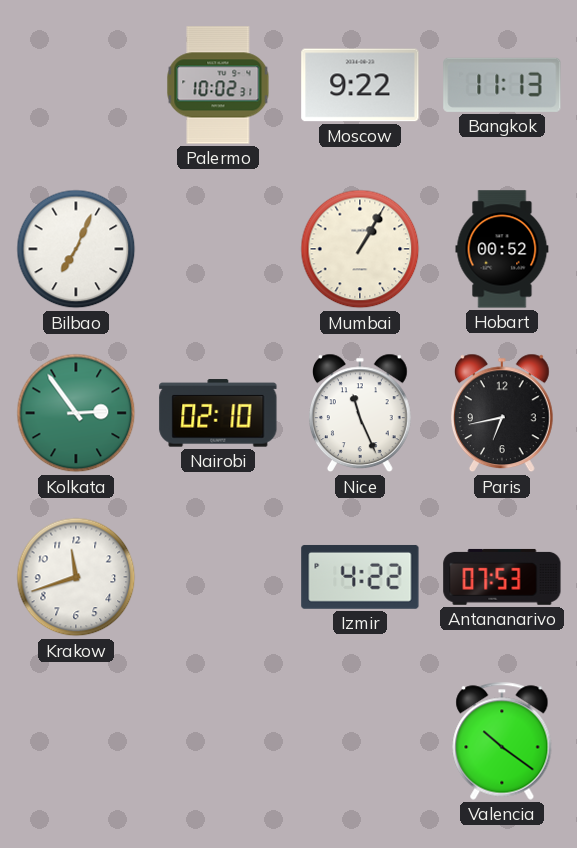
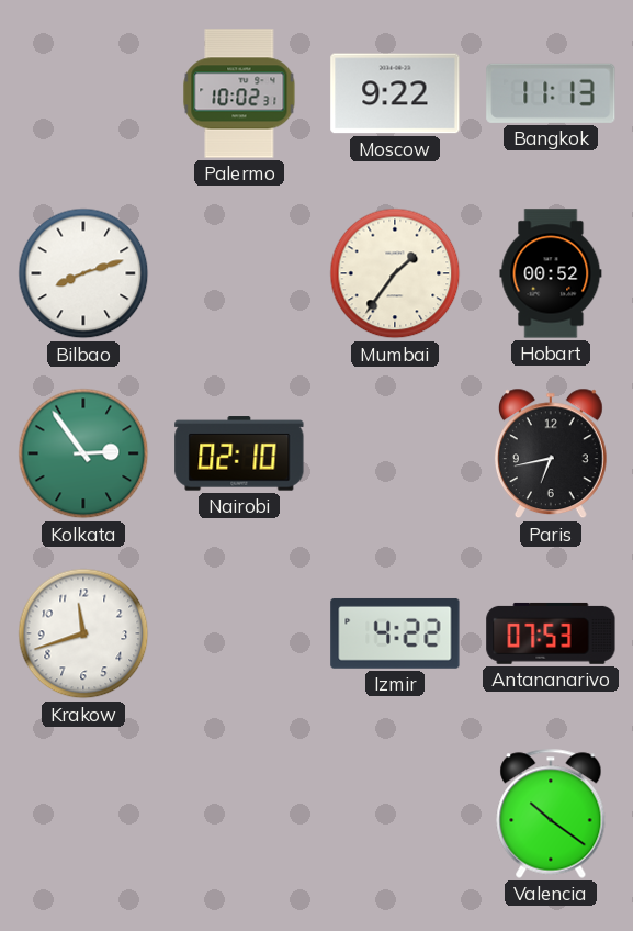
Bilbao: 7:04 -> 8:12 (83, 273)
Mumbai: 1:05 -> 1:36 (395, 273)
Nice: 11:26 -> none (360, 413)
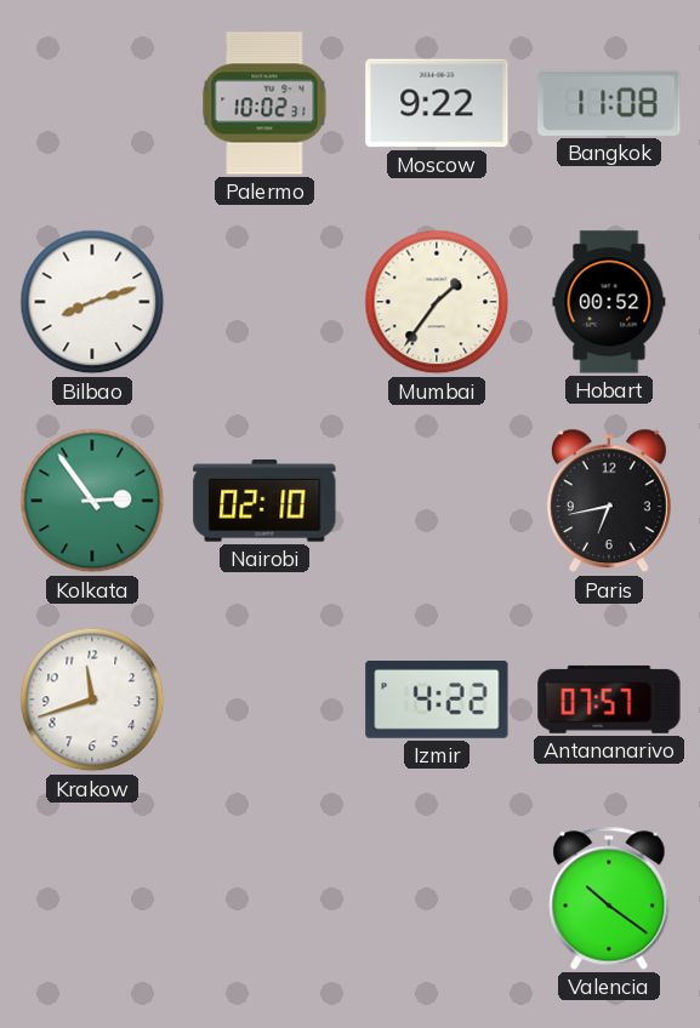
Bangkok: 11:13 -> 11:08 (609, 103)
Antananarivo: 07:53 -> 07:57 (609, 699)
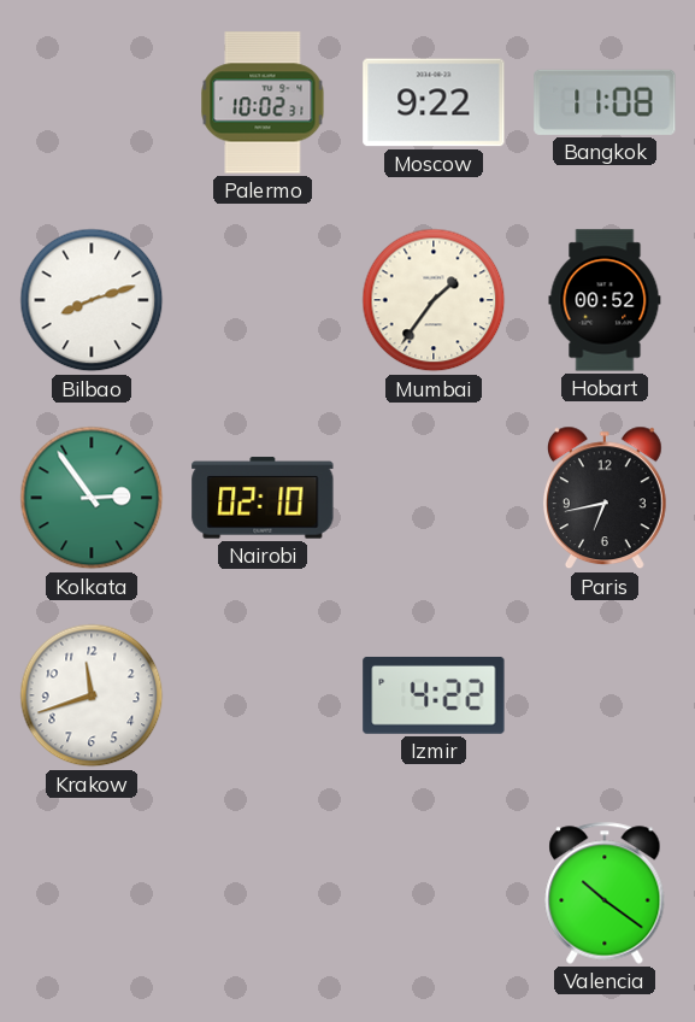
Antananarivo: 07:57 -> none (609, 699)
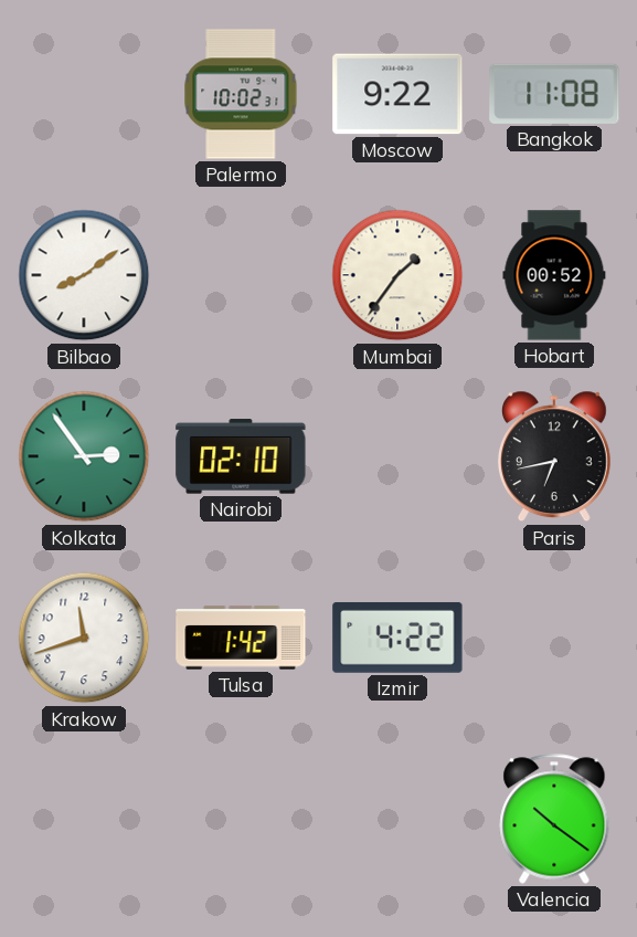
Bilbao: 8:12 -> 8:09 (84, 275)
Tulsa: none -> 1:42 (241, 638)
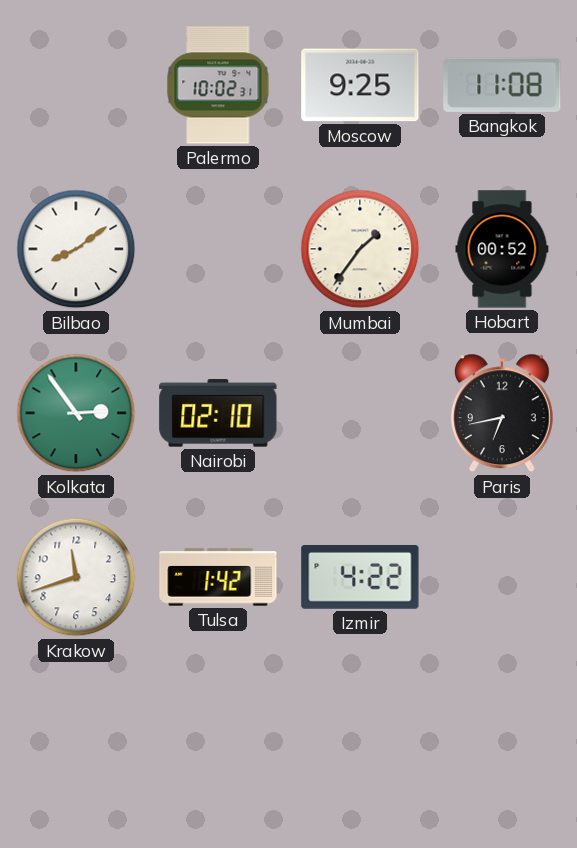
Moscow: 9:22 -> 9:25 (360, 85)
Valencia: 10:21 -> none (554, 819)
